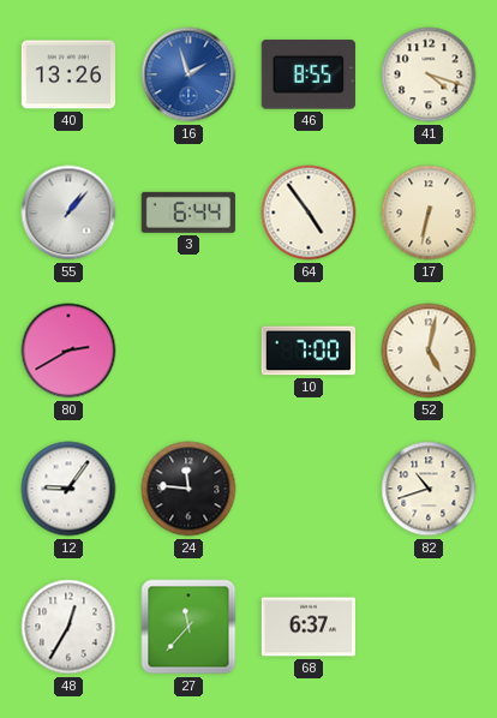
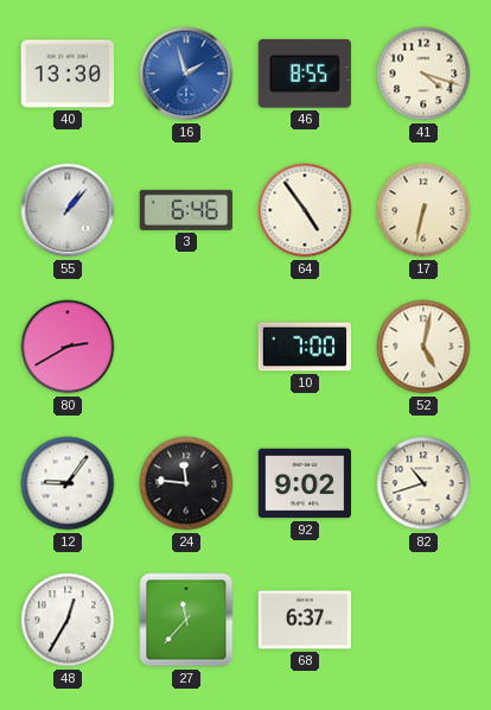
40: 13:26 -> 13:30 (66, 74)
3: 6:44 -> 6:46 (186, 210)
92: none -> 9:02 (305, 483)
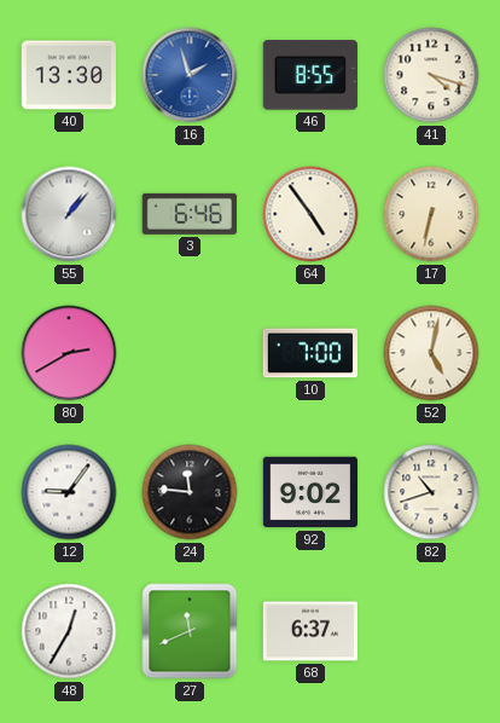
27: 11:37 -> 11:41 (190, 631)
